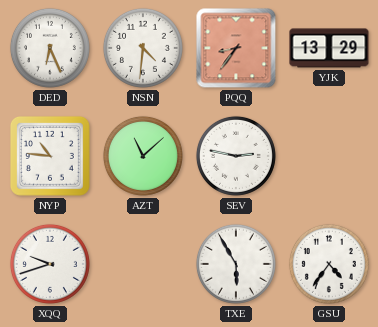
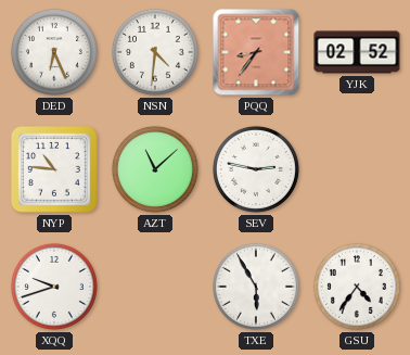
YJK: 13:29 -> 02:52 (357, 52)
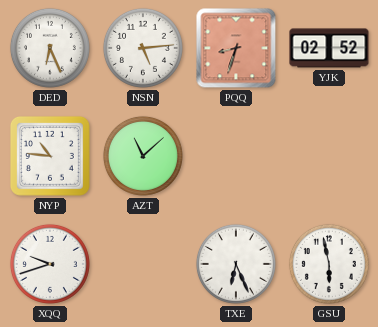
NSN: 4:31 -> 5:14 (143, 48)
PQQ: 8:36 -> 8:33 (236, 48)
SEV: 2:47 -> none (256, 169)
TXE: 5:55 -> 6:26 (236, 264)
GSU: 4:36 -> 5:58 (329, 264)
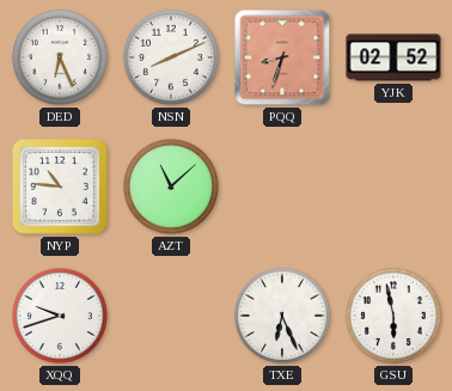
NSN: 5:14 -> 8:11 (171, 57)
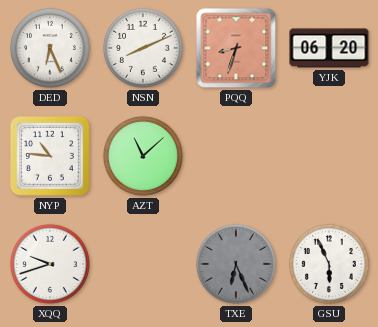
YJK: 02:52 -> 06:20 (329, 48)
TXE dial: white -> grey (236, 264)
GSU: 5:58 -> 5:56 (329, 264)
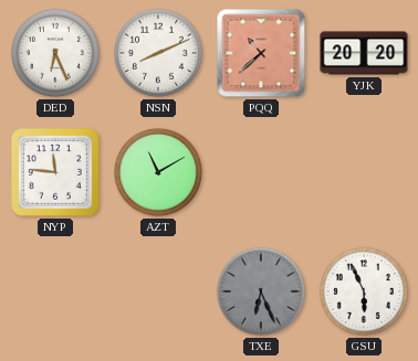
PQQ: 8:33 -> 10:38 (261, 53)
YJK: 06:20 -> 20:20 (364, 53)
NYP: 10:46 -> 11:46 (55, 172)
AZT: 11:08 -> 11:10 (158, 172)
XQQ: 9:42 -> none (50, 264)
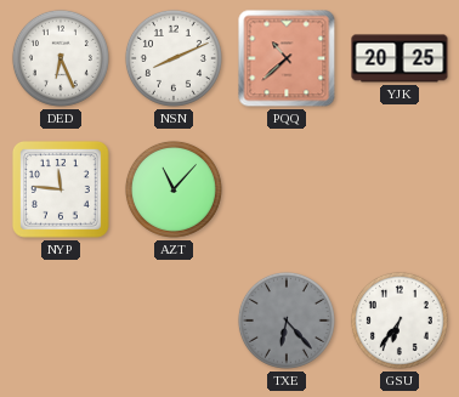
YJK: 20:20 -> 20:25 (399, 58)
AZT: 11:10 -> 11:07 (174, 189)
TXE: 6:26 -> 6:23 (287, 321)
GSU: 5:56 -> 6:36 (399, 321)
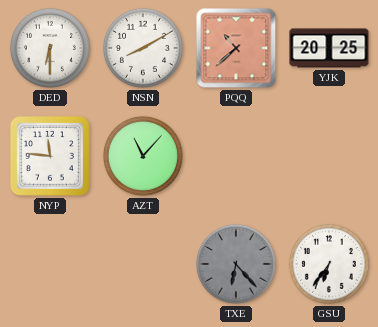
DED: 6:26 -> 6:30 (50, 48)
NSN: 8:11 -> 8:10 (143, 48)
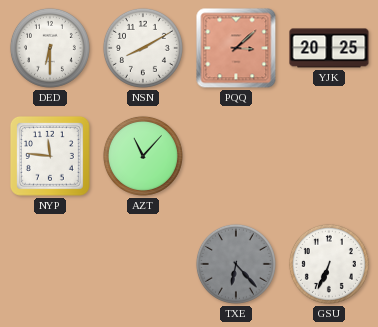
PQQ: 10:38 -> 3:08 (236, 48)
GSU: 6:36 -> 6:34 (329, 264)
